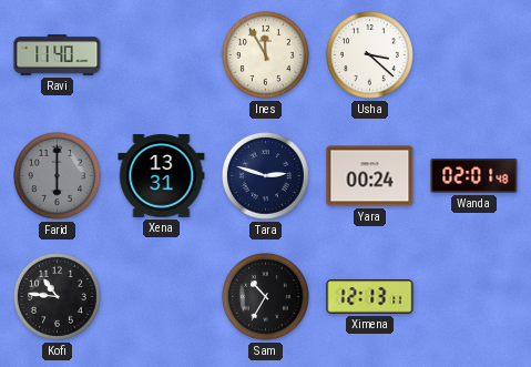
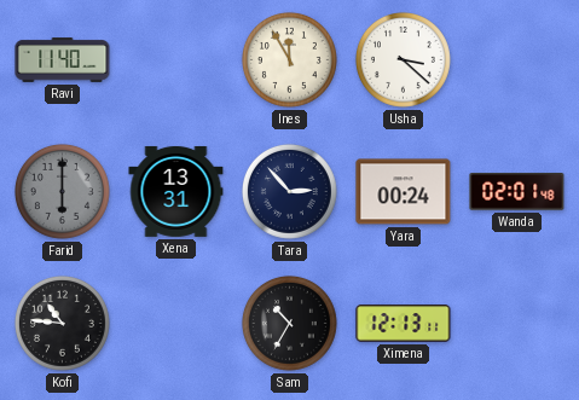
Tara: 2:48 -> 2:53 (289, 191)
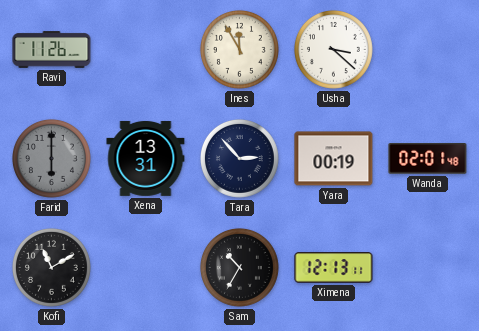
Ravi: 11:40 -> 11:26 (52, 50)
Yara: 00:24 -> 00:19 (334, 159)
Kofi: 10:46 -> 11:10 (51, 267)
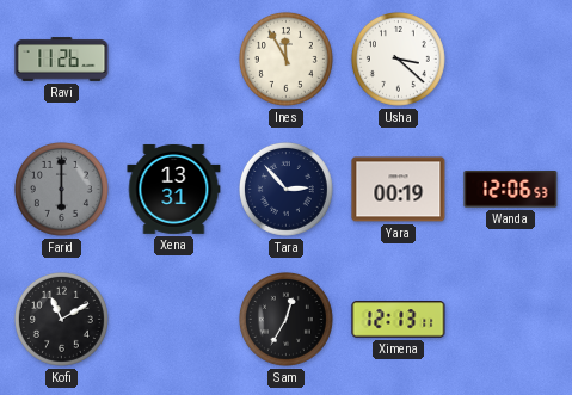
Wanda: 02:01 -> 12:06 (511, 190)
Sam: 10:35 -> 12:35 (285, 319)
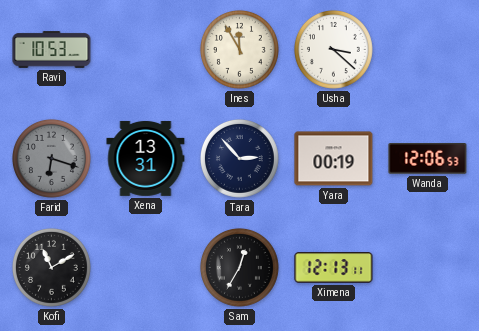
Ravi: 11:26 -> 10:53 (52, 50)
Farid: 6:00 -> 6:18 (51, 158)
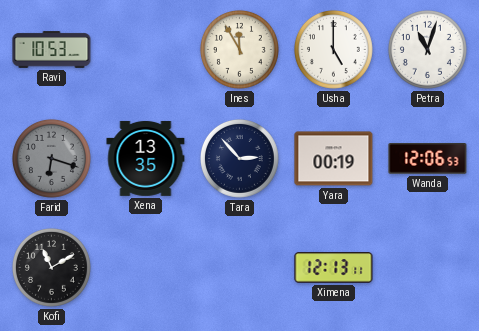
Usha: 3:22 -> 5:00 (333, 49)
Petra: none -> 11:03 (427, 49)
Xena: 13:31 -> 13:35 (146, 158)
Sam: 12:35 -> none (239, 267)
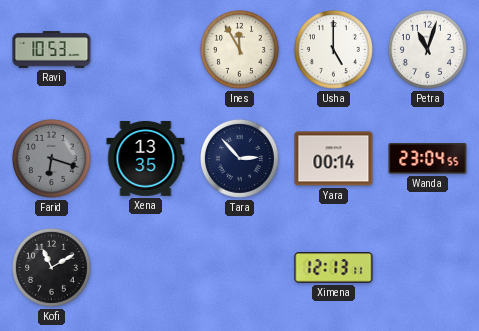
Yara: 00:19 -> 00:14 (334, 159)
Wanda: 12:06 -> 23:04 (428, 159)
